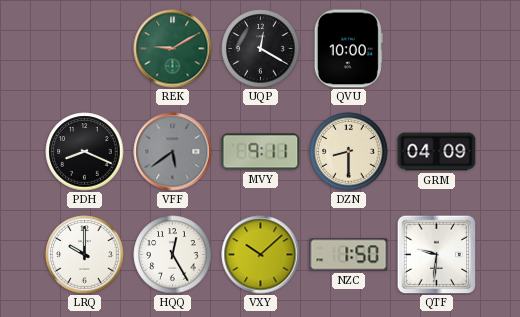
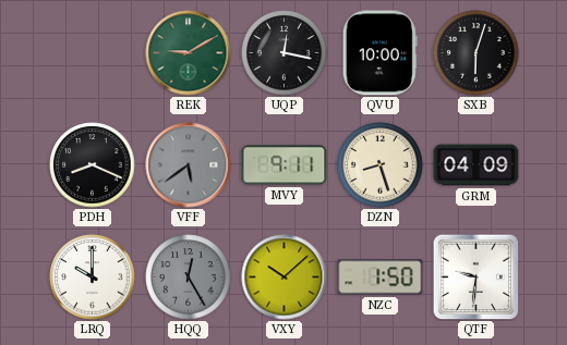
UQP: 12:20 -> 12:17 (285, 53)
SXB: none -> 6:03 (476, 53)
DZN: 8:30 -> 8:27 (381, 165)
HQQ dial: white -> grey (189, 278)
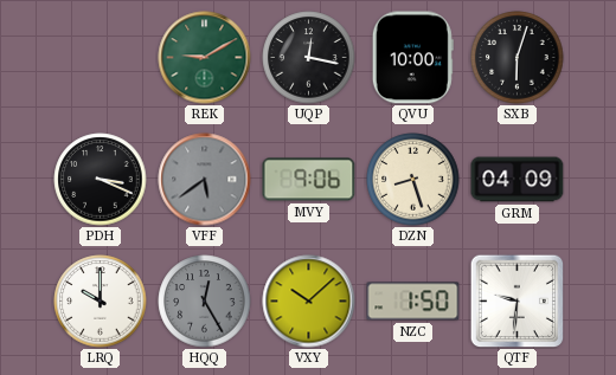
PDH: 8:19 -> 3:19 (101, 180)
MVY: 9:11 -> 9:06 (309, 180)
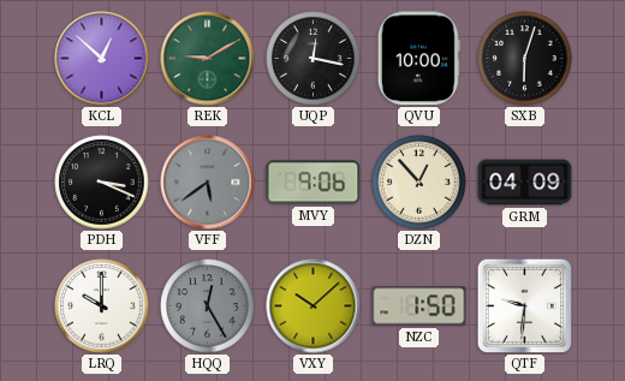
KCL: none -> 12:52 (102, 59)
DZN: 8:27 -> 12:53 (419, 183)
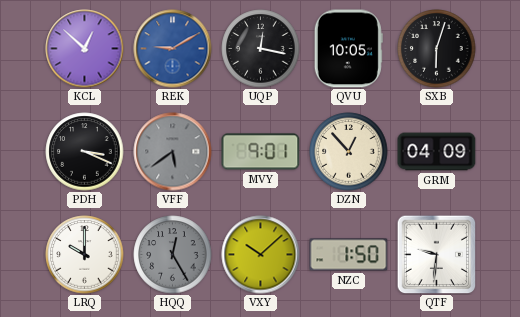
REK dial: green -> blue (173, 49)
QVU: 10:00 -> 10:05 (348, 49)
MVY: 9:06 -> 9:01 (261, 152)
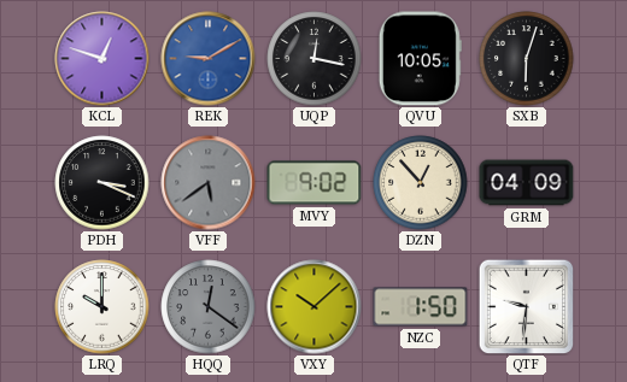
KCL: 12:52 -> 12:48 (102, 59)
MVY: 9:01 -> 9:02 (315, 183)
HQQ: 12:25 -> 12:21 (209, 307)
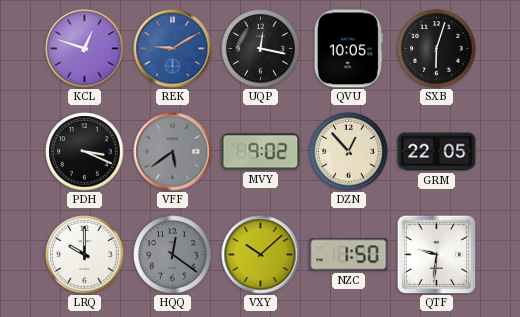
GRM: 04:09 -> 22:05 (437, 152)
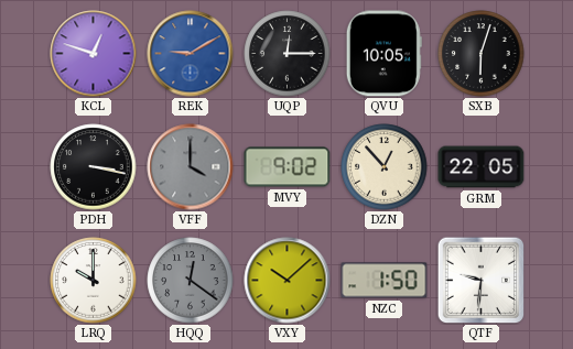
UQP: 12:17 -> 12:15 (288, 54)
PDH: 3:19 -> 3:17 (94, 167)
VFF: 5:39 -> 4:00 (191, 167)
